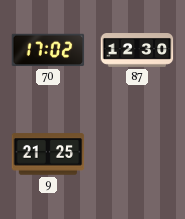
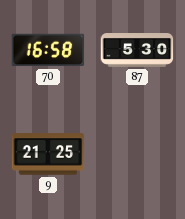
70: 17:02 -> 16:58 (48, 50)
87: 12:30 -> 5:30 (137, 51)
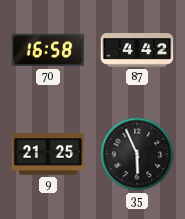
87: 5:30 -> 4:42 (137, 51)
35: none -> 5:56 (137, 154)
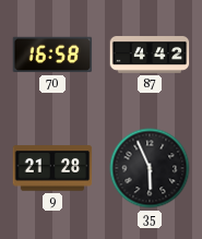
9: 21:25 -> 21:28 (52, 168)
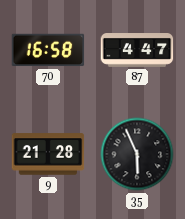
87: 4:42 -> 4:47 (137, 51)
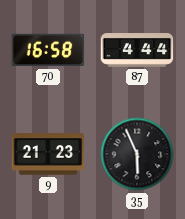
87: 4:47 -> 4:44 (137, 51)
9: 21:28 -> 21:23 (48, 154)
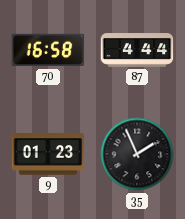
9: 21:23 -> 01:23 (48, 154)
35: 5:56 -> 1:56 (137, 154)
